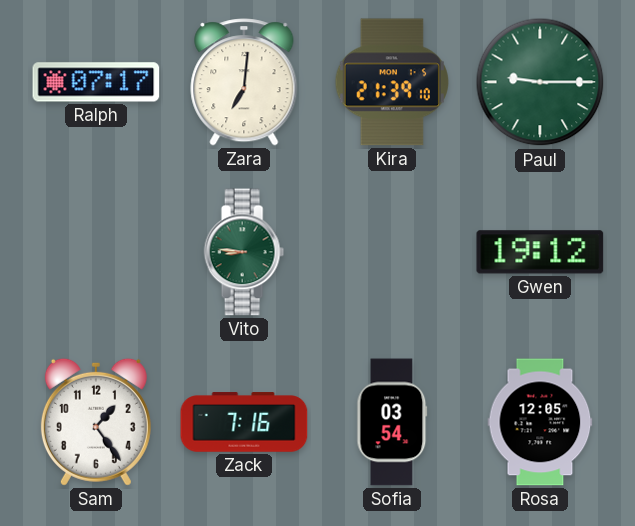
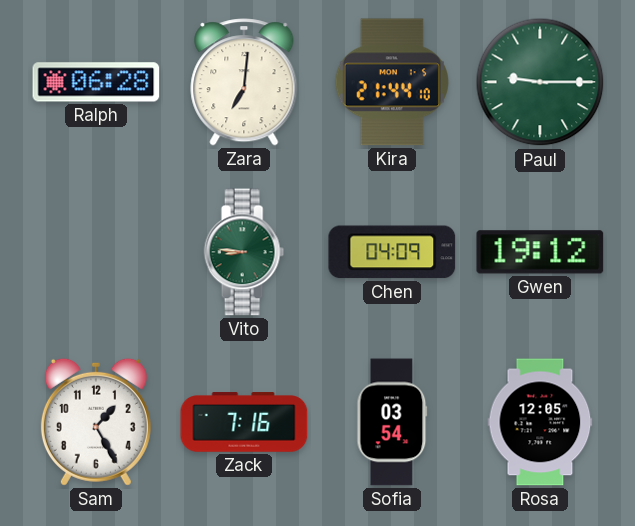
Ralph: 07:17 -> 06:28 (96, 82)
Kira: 21:39 -> 21:44 (392, 82)
Chen: none -> 04:09 (392, 252)
Sam: 1:24 -> 1:25 (96, 422)
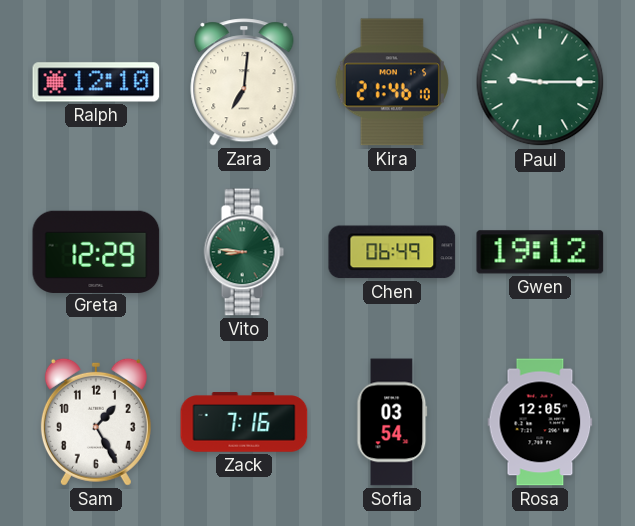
Ralph: 06:28 -> 12:10 (96, 82)
Kira: 21:44 -> 21:46 (392, 82)
Greta: none -> 12:29 (96, 251)
Chen: 04:09 -> 06:49 (392, 252)
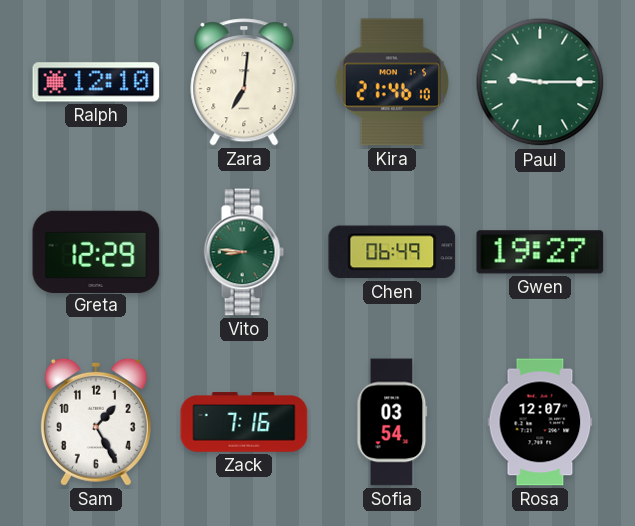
Gwen: 19:12 -> 19:27 (540, 252)
Rosa: 12:05 -> 12:07 (540, 422)
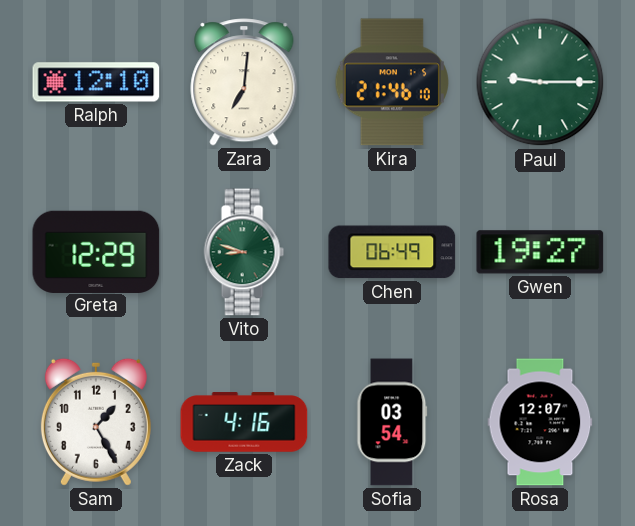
Vito: 8:46 -> 8:48 (244, 252)
Zack: 7:16 -> 4:16 (244, 422)
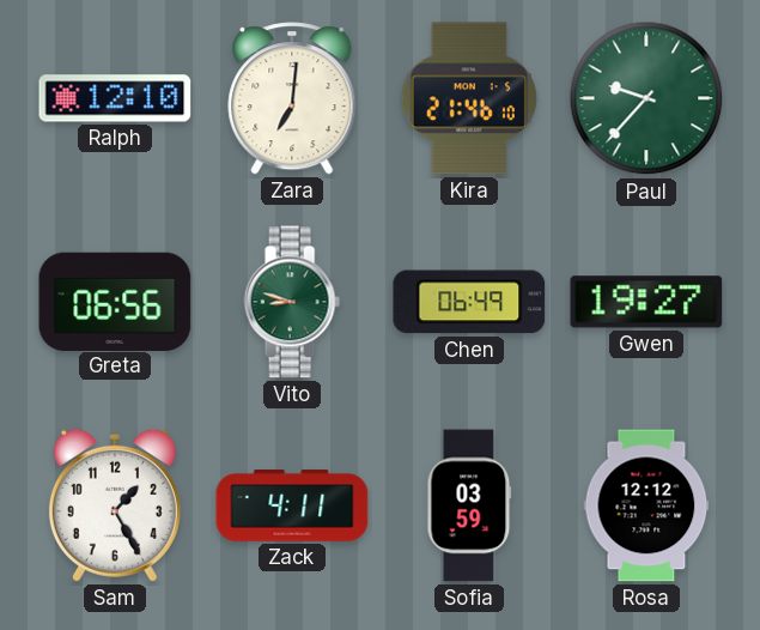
Paul: 9:15 -> 9:37 (646, 98)
Greta: 12:29 -> 06:56 (115, 301)
Zack: 4:16 -> 4:11 (292, 505)
Sofia: 03:54 -> 03:59 (469, 505)
Rosa: 12:07 -> 12:12 (646, 505)
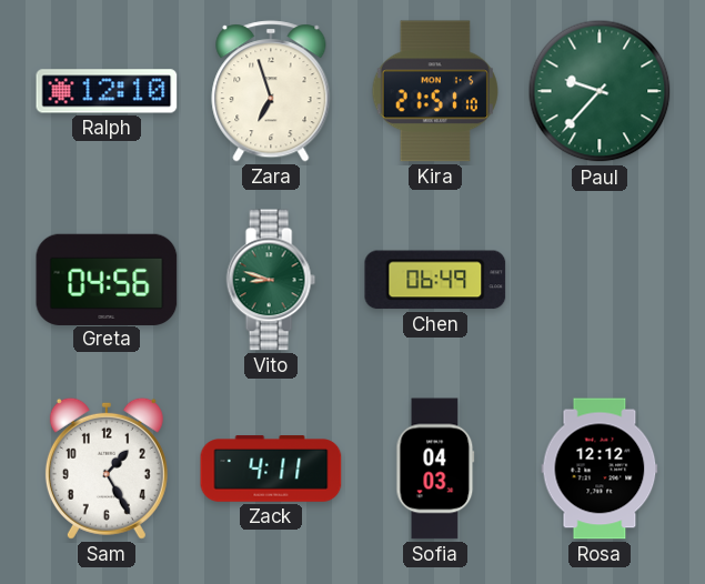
Zara: 7:01 -> 6:57 (271, 91)
Kira: 21:46 -> 21:51 (435, 91)
Greta: 06:56 -> 04:56 (107, 279)
Gwen: 19:27 -> none (646, 302)
Sofia: 03:59 -> 04:03 (435, 469)
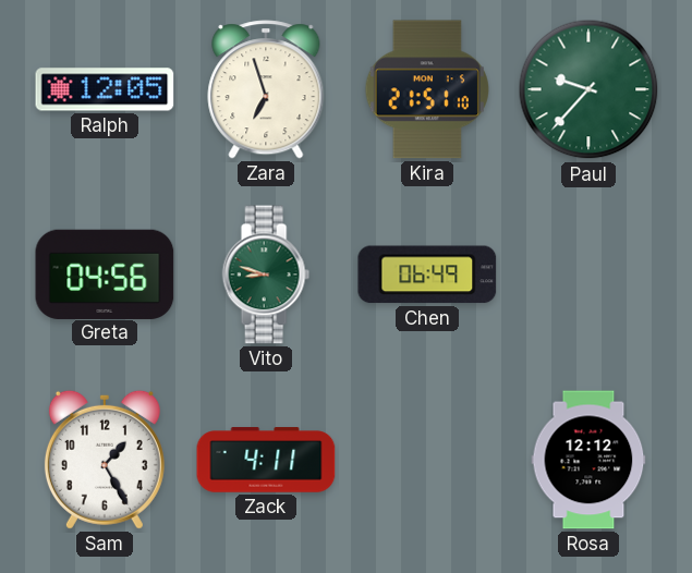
Ralph: 12:10 -> 12:05 (105, 89)
Sofia: 04:03 -> none (435, 469)
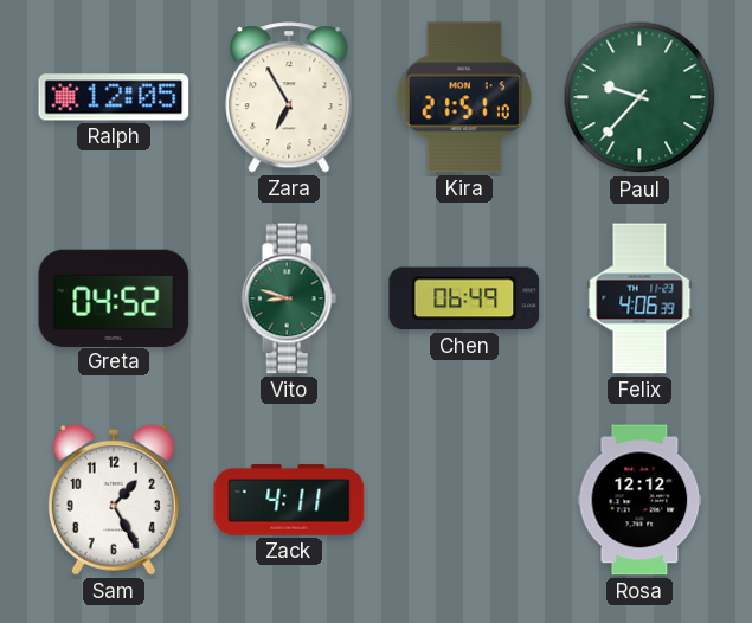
Zara: 6:57 -> 6:55 (289, 97)
Greta: 04:56 -> 04:52 (114, 297)
Felix: none -> 4:06 (639, 298)
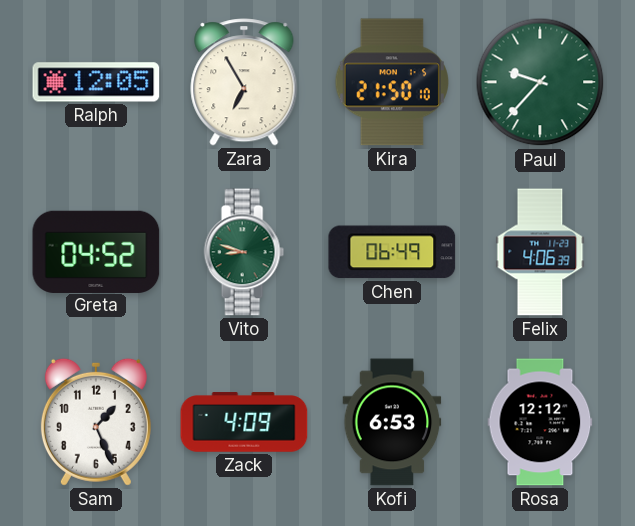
Kira: 21:51 -> 21:50 (392, 82)
Sam: 1:25 -> 1:26 (96, 422)
Zack: 4:11 -> 4:09 (244, 422)
Kofi: none -> 6:53 (392, 422)
